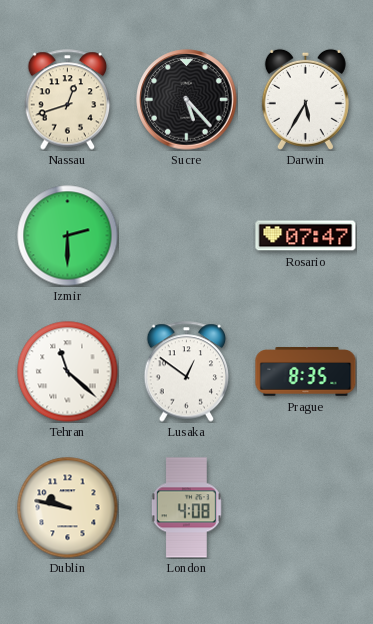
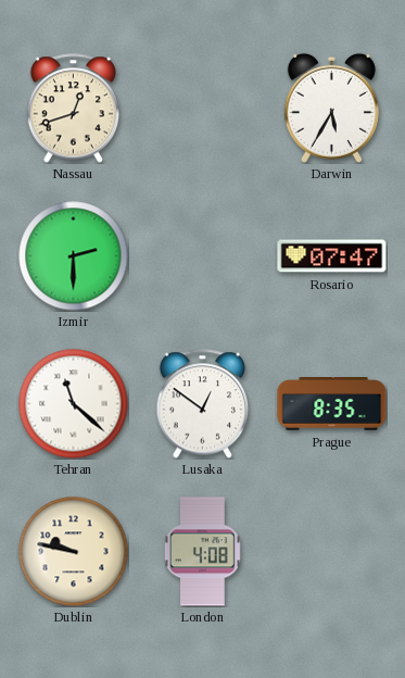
Sucre: 5:23 -> none (187, 100)
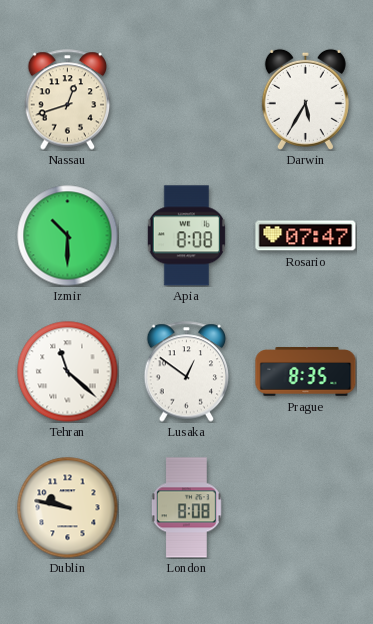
Izmir: 2:30 -> 10:30 (68, 236)
Apia: none -> 8:08 (186, 236)
London: 4:08 -> 8:08 (186, 508)
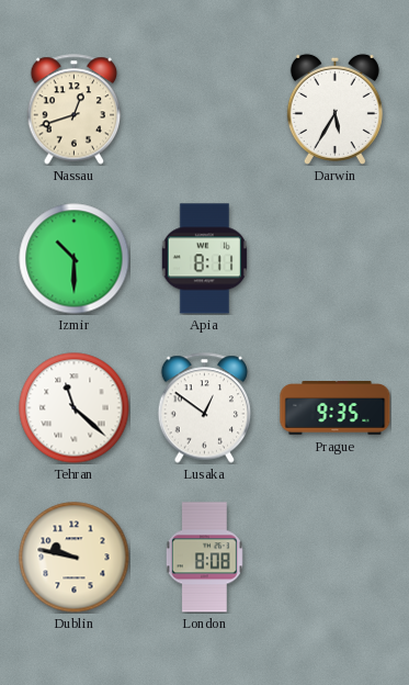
Apia: 8:08 -> 8:11 (204, 259)
Rosario: 07:47 -> none (306, 236)
Prague: 8:35 -> 9:35 (336, 408)
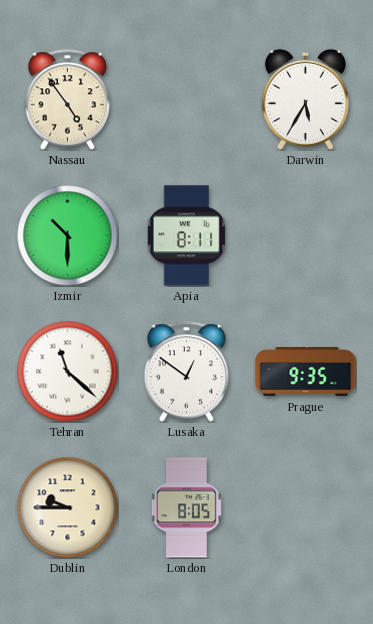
Nassau: 12:42 -> 4:54 (68, 100)
Dublin: 9:47 -> 9:45 (68, 508)
London: 8:08 -> 8:05 (186, 508)
